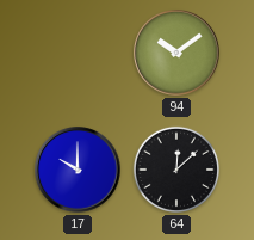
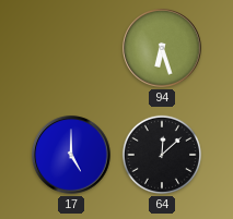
94: 10:09 -> 6:27 (162, 48)
17: 10:00 -> 5:00 (71, 155)
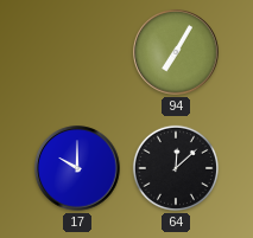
94: 6:27 -> 7:05 (176, 52)
17: 5:00 -> 10:00 (77, 168)
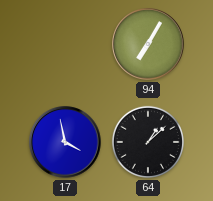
17: 10:00 -> 3:58 (65, 142)
64: 12:08 -> 1:08 (148, 142)
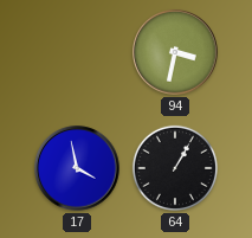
94: 7:05 -> 3:32 (175, 52)
64: 1:08 -> 1:05 (175, 168)
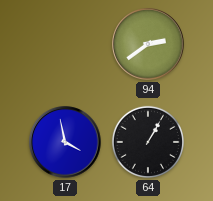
94: 3:32 -> 2:39 (148, 44)
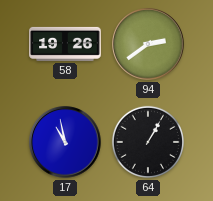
58: none -> 19:26 (65, 44)
17: 3:58 -> 10:58 (65, 142)
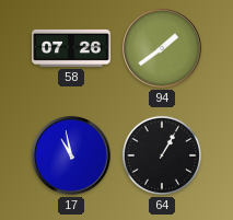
58: 19:26 -> 07:26 (71, 48)
94: 2:39 -> 1:39 (162, 48)
